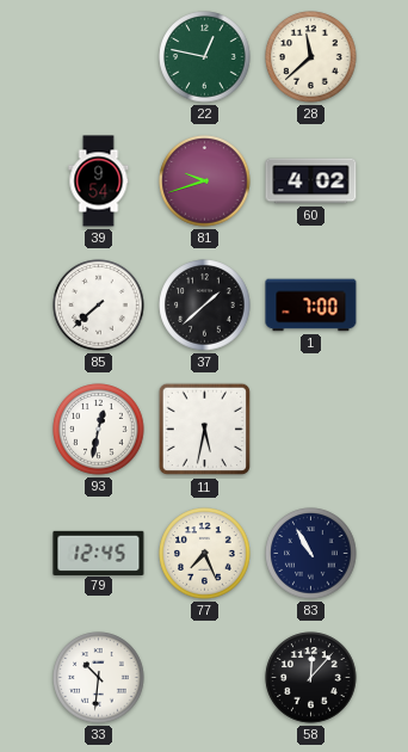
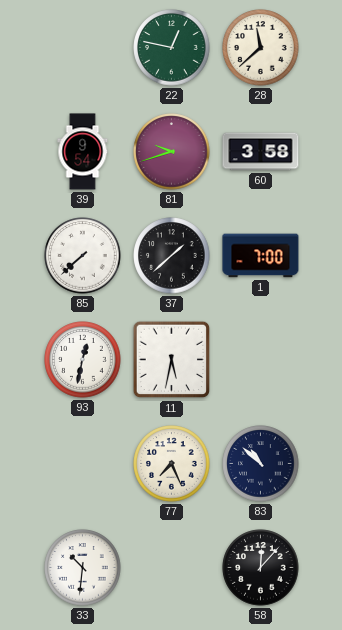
60: 4:02 -> 3:58 (261, 152)
79: 12:45 -> none (99, 553)
83: 10:55 -> 10:52 (261, 464)
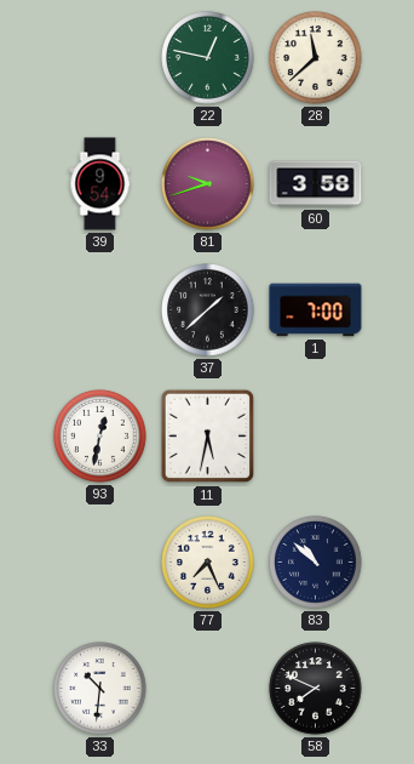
85: 7:38 -> none (83, 256)
58: 12:07 -> 7:49 (316, 689)
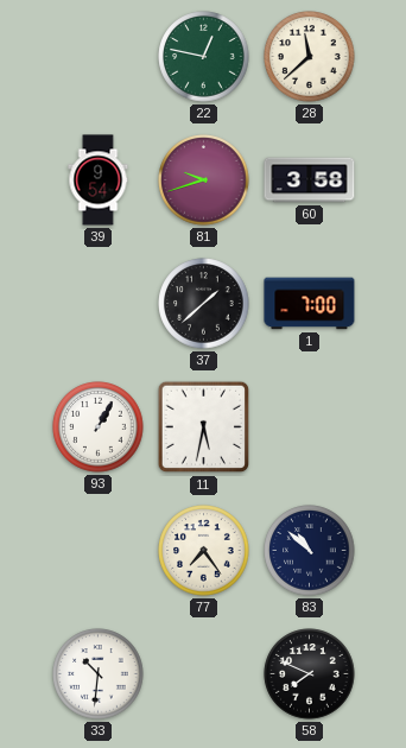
93: 12:32 -> 1:05 (99, 427)
77: 7:26 -> 7:24 (204, 551)
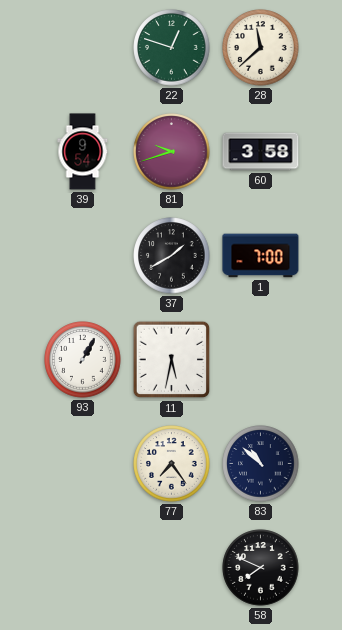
22: 12:47 -> 12:48 (172, 48)
37: 1:38 -> 1:40 (172, 256)
33: 10:31 -> none (99, 674)
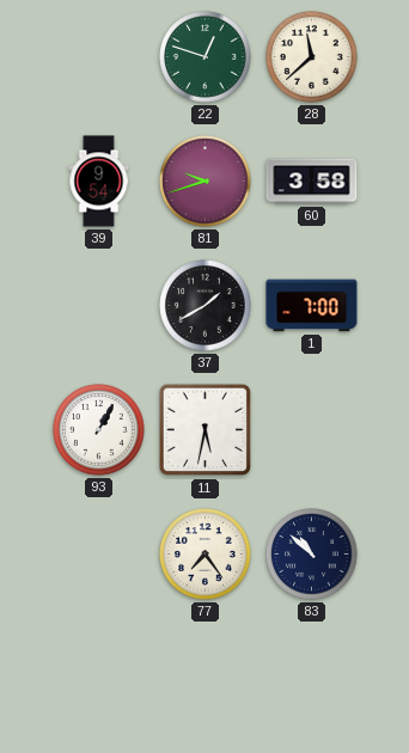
58: 7:49 -> none (261, 568)
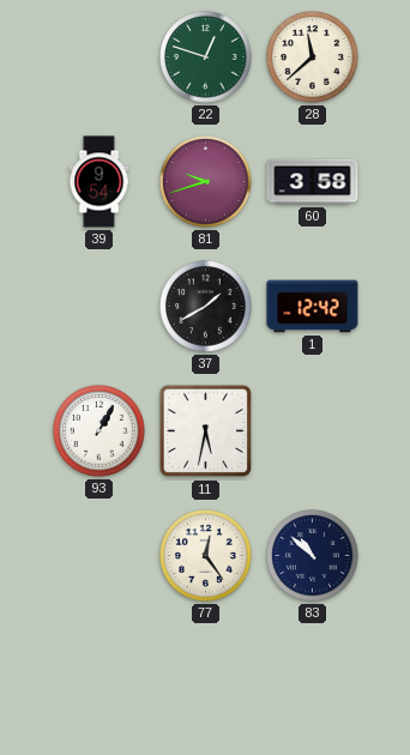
1: 7:00 -> 12:42 (313, 307)
77: 7:24 -> 12:24 (206, 556)
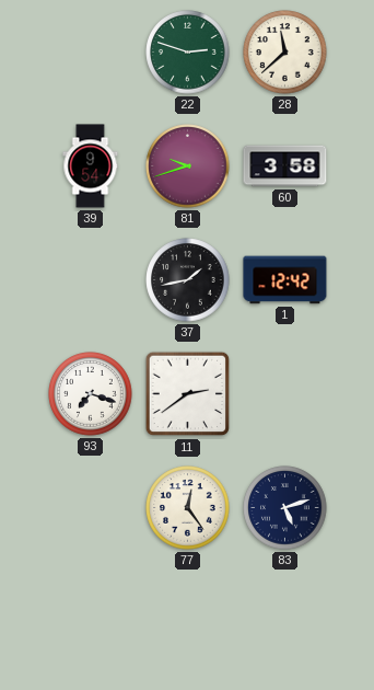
22: 12:48 -> 2:48 (188, 53)
37: 1:40 -> 1:43 (188, 280)
93: 1:05 -> 7:18 (91, 394)
11: 5:32 -> 2:39 (188, 394)
83: 10:52 -> 5:12 (285, 508)
